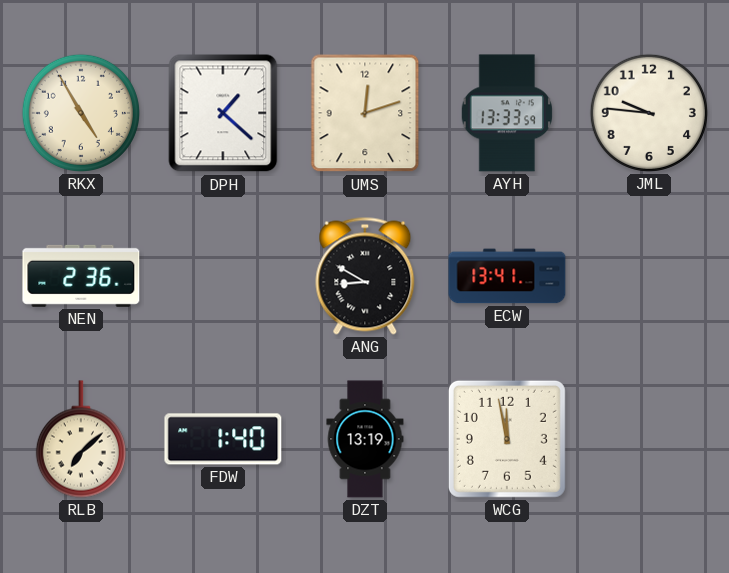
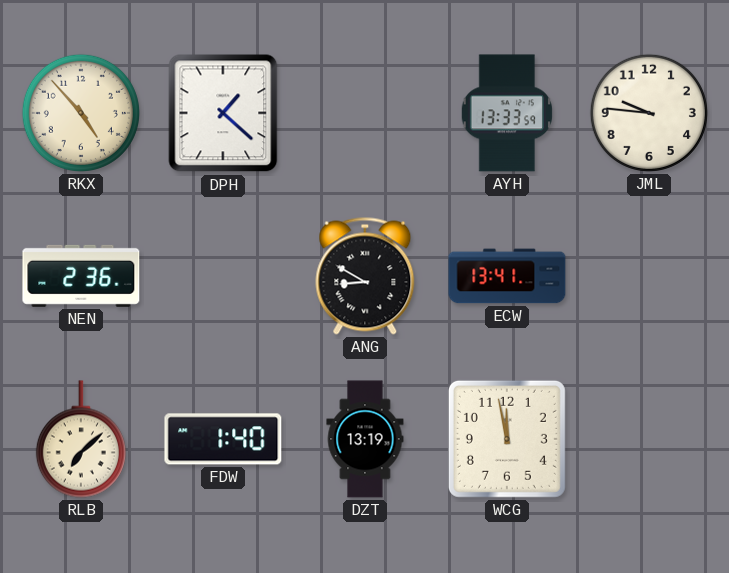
RKX: 4:55 -> 4:53 (81, 113)
UMS: 12:12 -> none (365, 113)
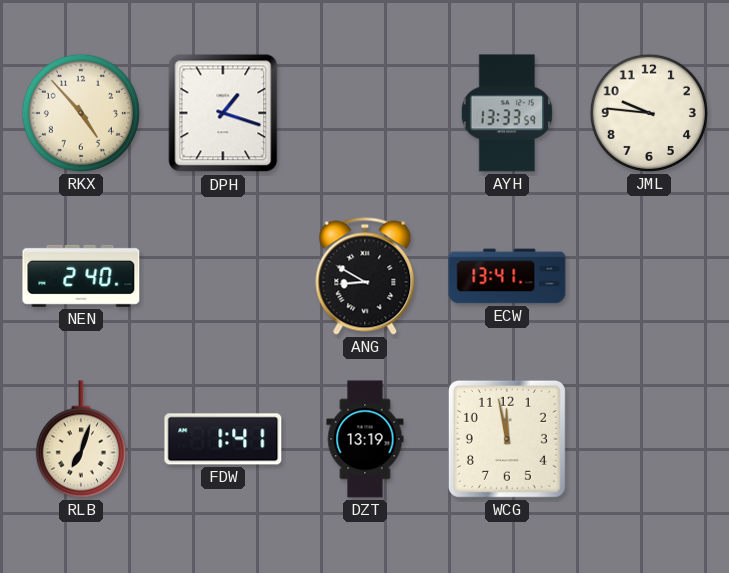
DPH: 1:22 -> 1:18 (223, 113)
NEN: 2:36 -> 2:40 (81, 276)
RLB: 7:08 -> 7:03 (81, 439)
FDW: 1:40 -> 1:41 (223, 439)
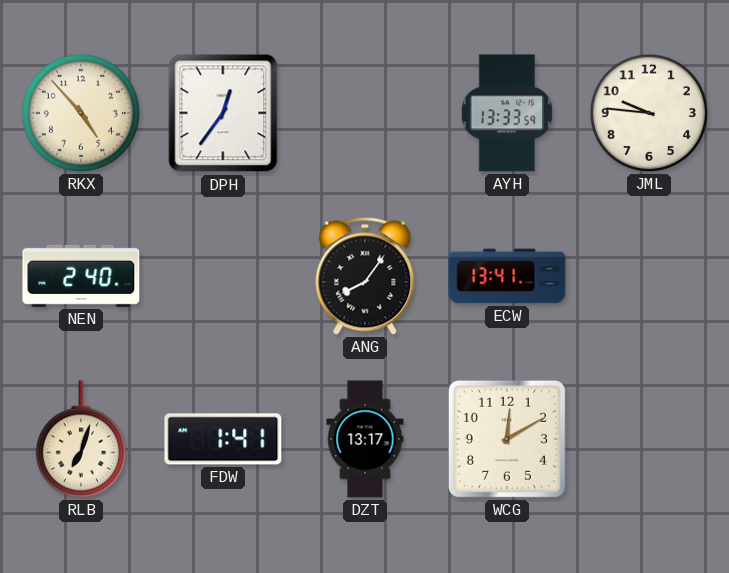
DPH: 1:18 -> 12:36 (223, 113)
ANG: 8:50 -> 8:06 (365, 276)
DZT: 13:19 -> 13:17 (365, 439)
WCG: 11:58 -> 12:10 (507, 439)
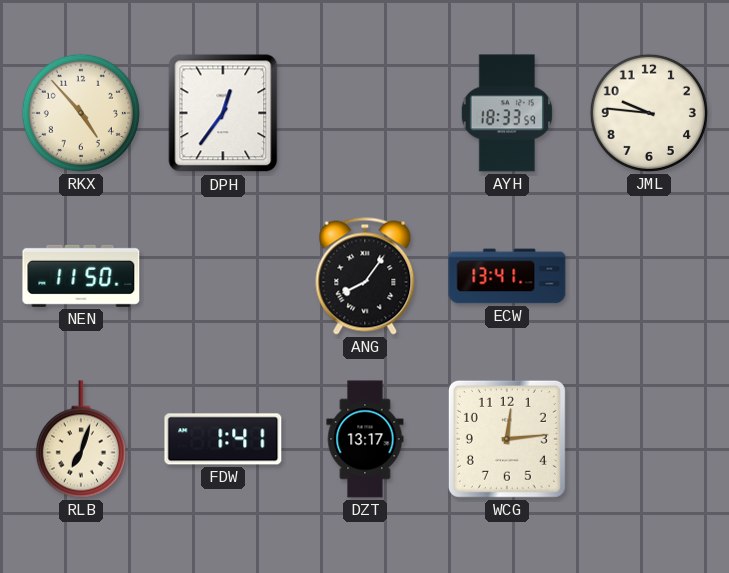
AYH: 13:33 -> 18:33 (506, 113)
NEN: 2:40 -> 11:50 (81, 276)
WCG: 12:10 -> 12:14 (507, 439)
